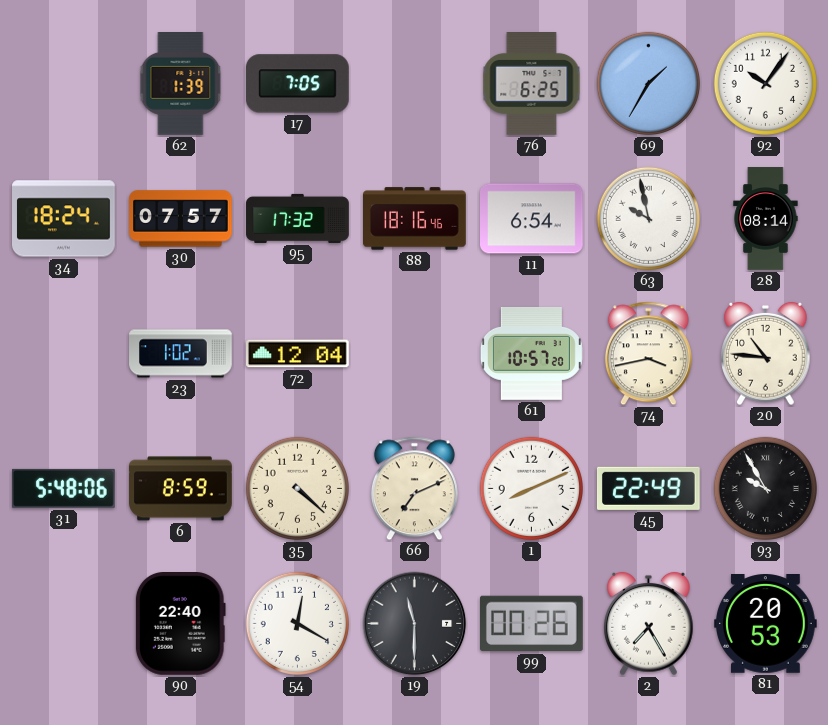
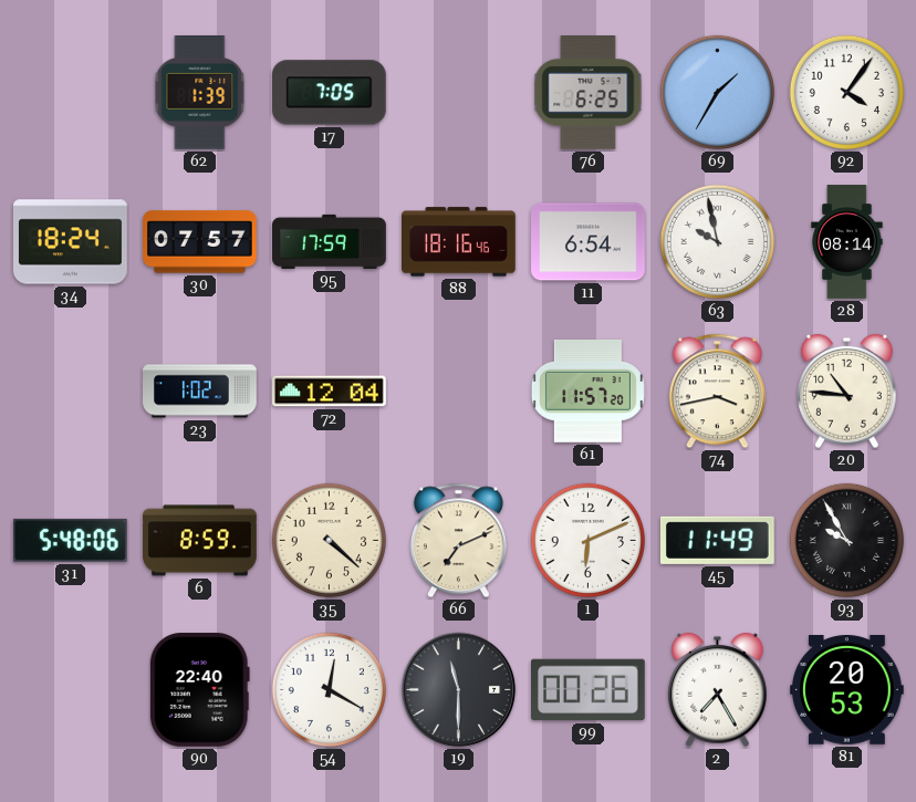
92: 10:06 -> 4:06 (846, 92)
95: 17:32 -> 17:59 (330, 241)
61: 10:57 -> 11:57 (587, 390)
1: 8:11 -> 6:11 (587, 540)
45: 22:49 -> 11:49 (717, 540)
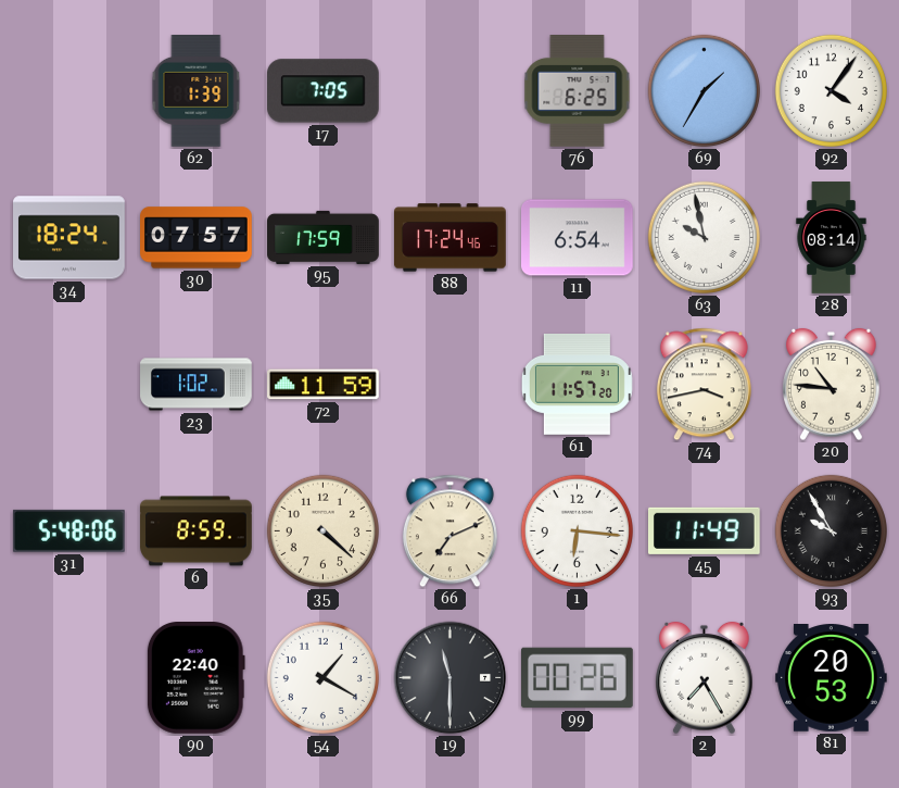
88: 18:16 -> 17:24 (451, 238)
72: 12:04 -> 11:59 (324, 385)
1: 6:11 -> 6:16 (577, 530)
54: 12:20 -> 1:20 (322, 677)
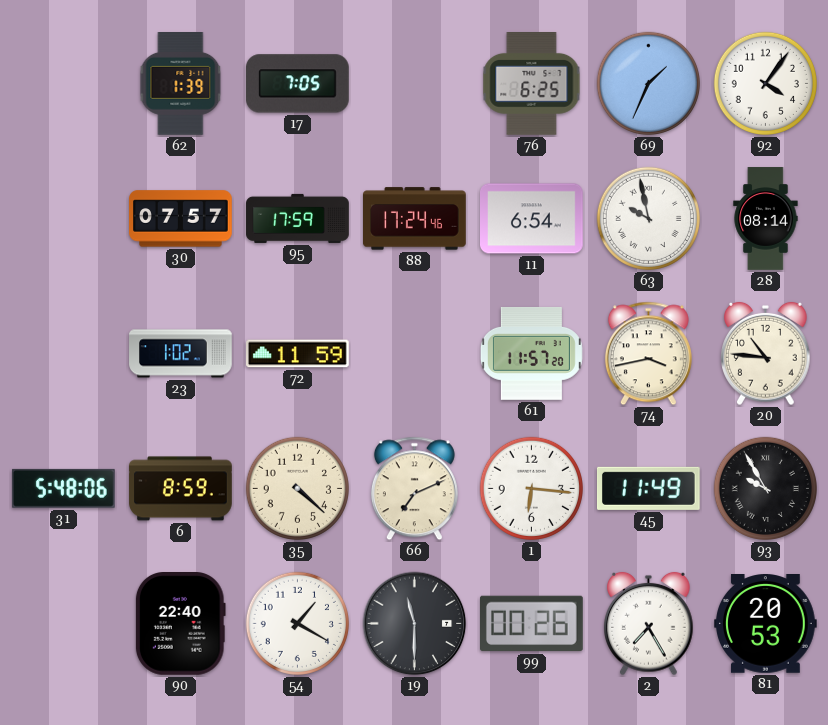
69: 1:35 -> 1:34 (648, 83)
34: 18:24 -> none (69, 238)
